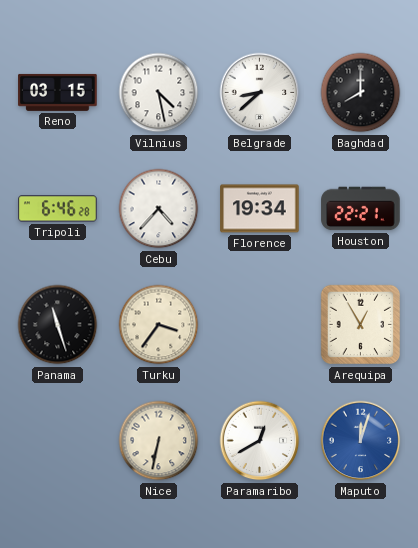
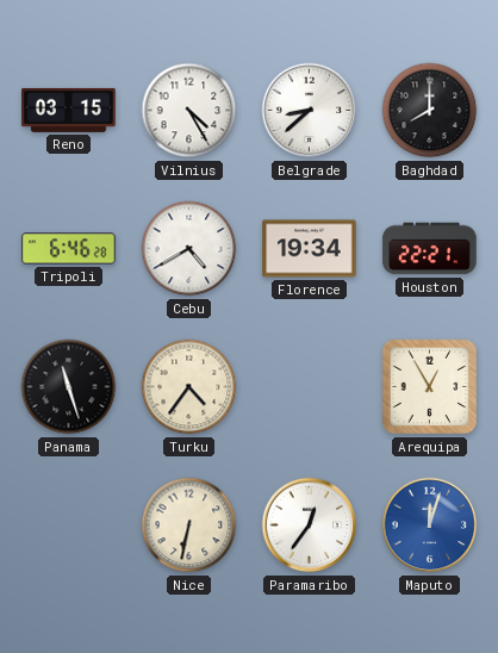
Vilnius: 4:28 -> 4:25 (189, 111)
Cebu: 4:37 -> 4:40 (189, 249)
Turku: 3:36 -> 4:36 (189, 387)
Paramaribo: 12:40 -> 12:36 (310, 525)
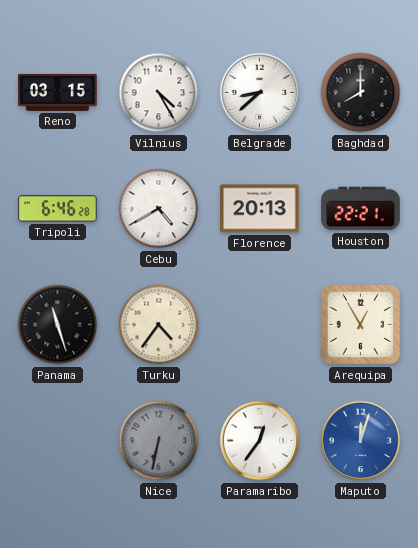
Florence: 19:34 -> 20:13 (260, 209)
Nice dial: cream -> grey (159, 441)
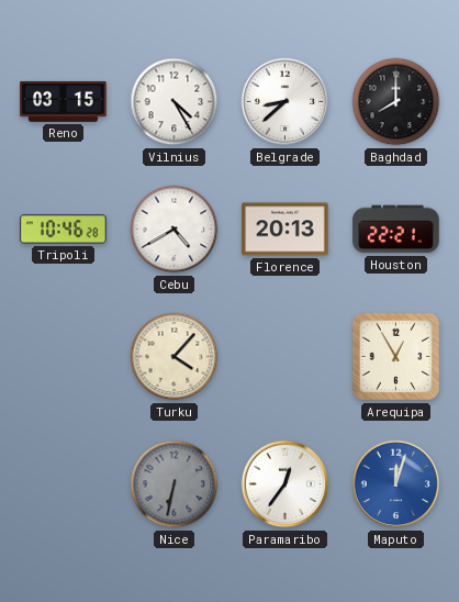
Tripoli: 6:46 -> 10:46 (64, 230)
Panama: 11:27 -> none (58, 325)
Turku: 4:36 -> 4:07 (175, 357)
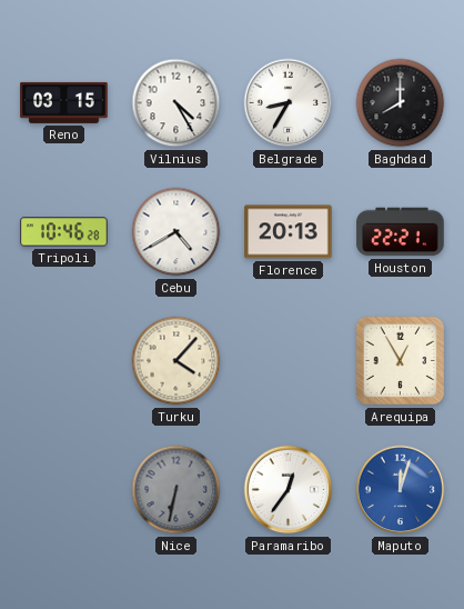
Belgrade: 8:38 -> 8:35 (289, 103)
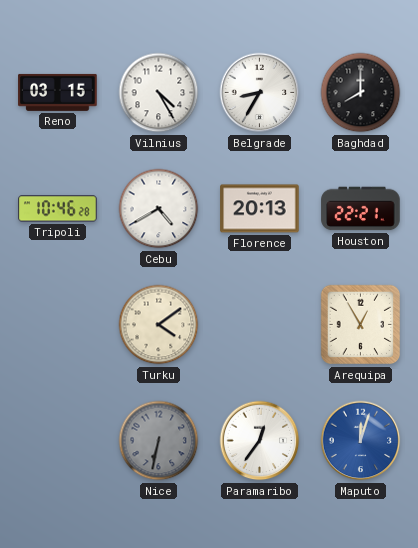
Turku: 4:07 -> 4:09 (159, 325)
